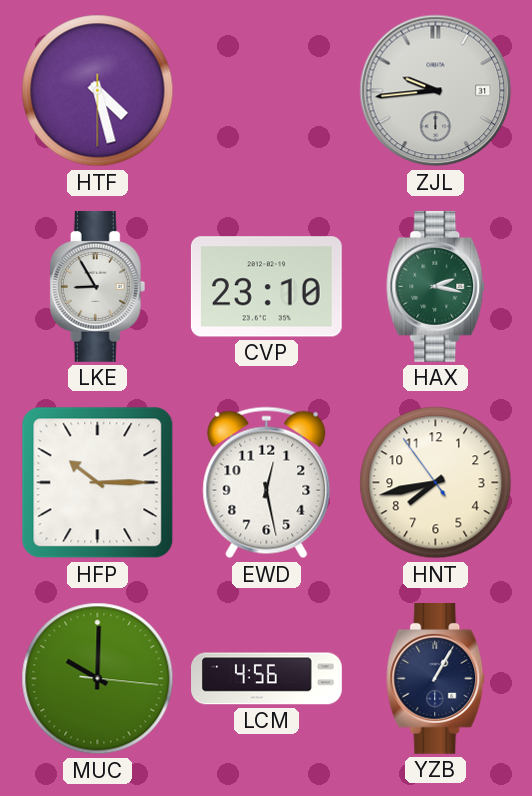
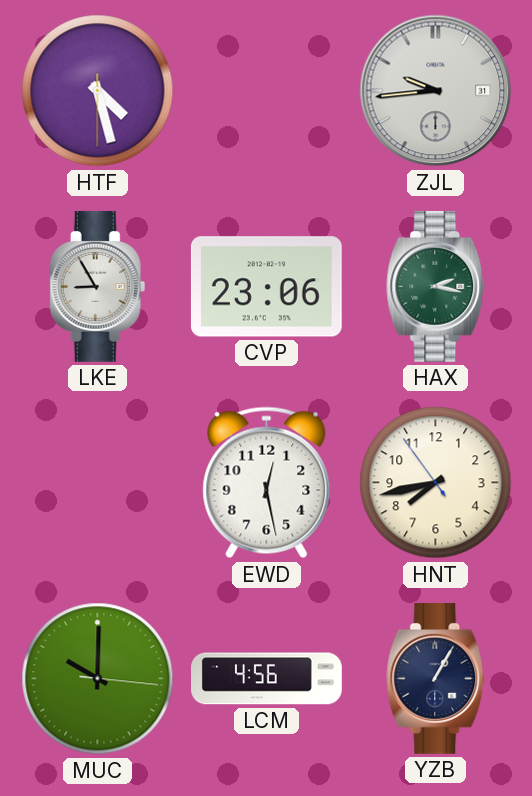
CVP: 23:10 -> 23:06 (266, 287)
HFP: 10:15 -> none (98, 483)
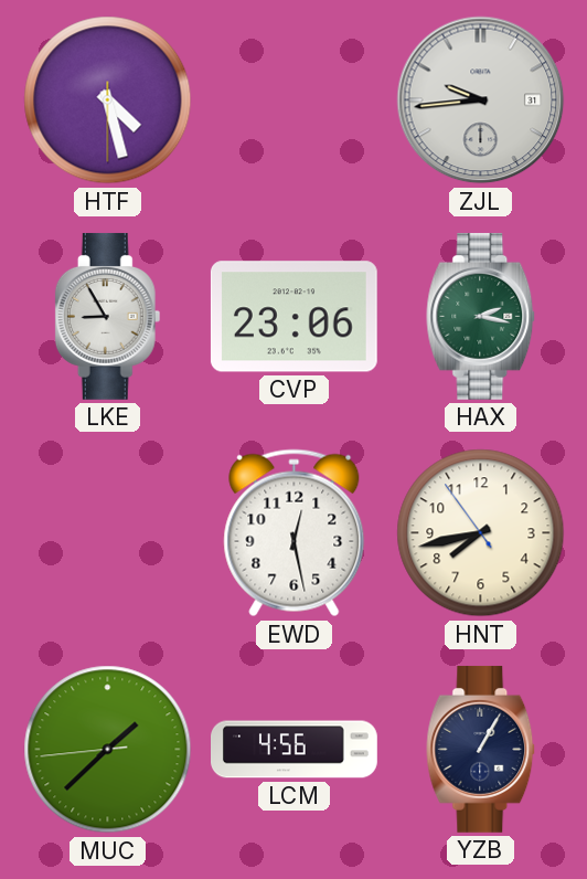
MUC: 10:00 -> 1:37 (108, 750)
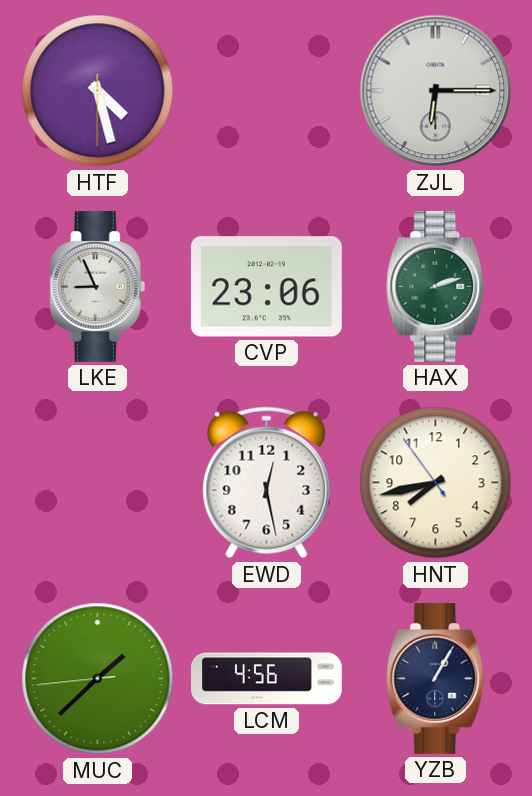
ZJL: 9:44 -> 6:15 (436, 91)
LKE: 8:55 -> 8:56 (98, 286)
HAX: 2:17 -> 2:12 (436, 286)
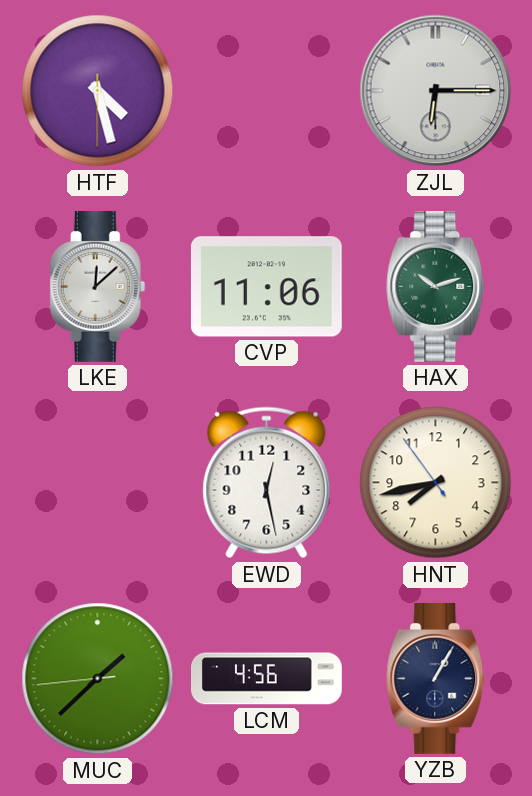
LKE: 8:56 -> 12:08 (98, 286)
CVP: 23:06 -> 11:06 (266, 287)
HAX: 2:12 -> 10:12 (436, 286)
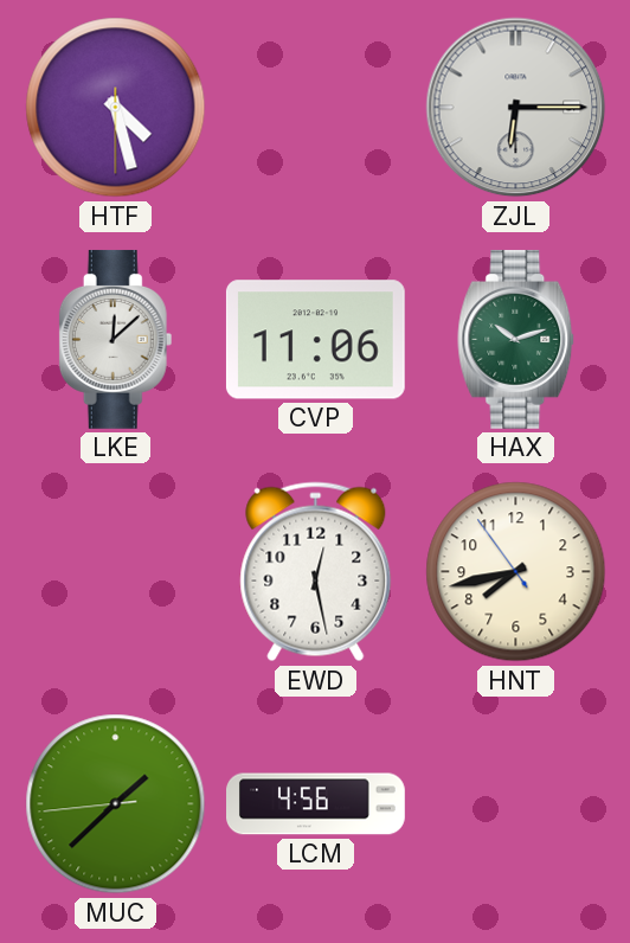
YZB: 1:05 -> none (436, 678)
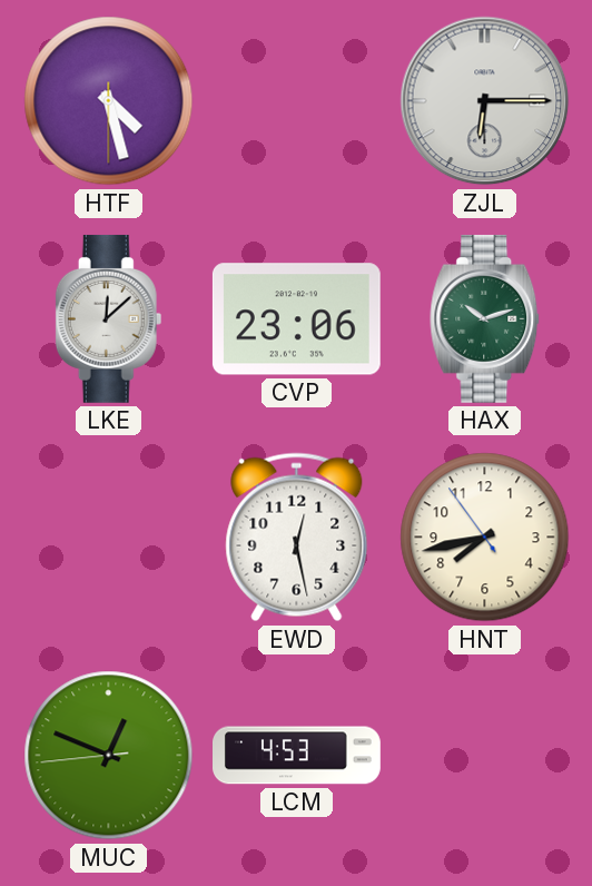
CVP: 11:06 -> 23:06 (296, 319)
MUC: 1:37 -> 12:48 (109, 756)
LCM: 4:56 -> 4:53 (297, 756)
